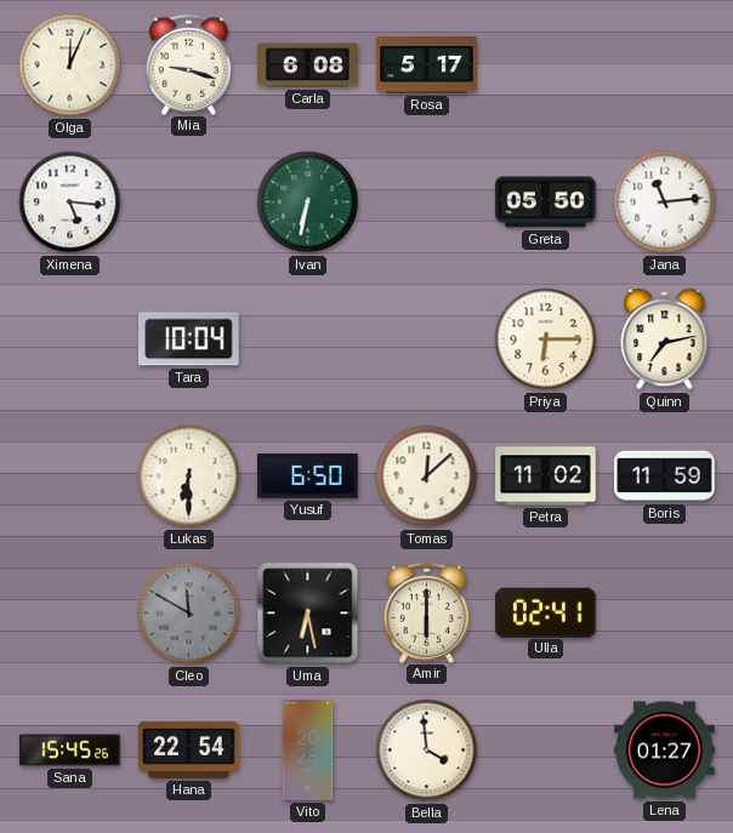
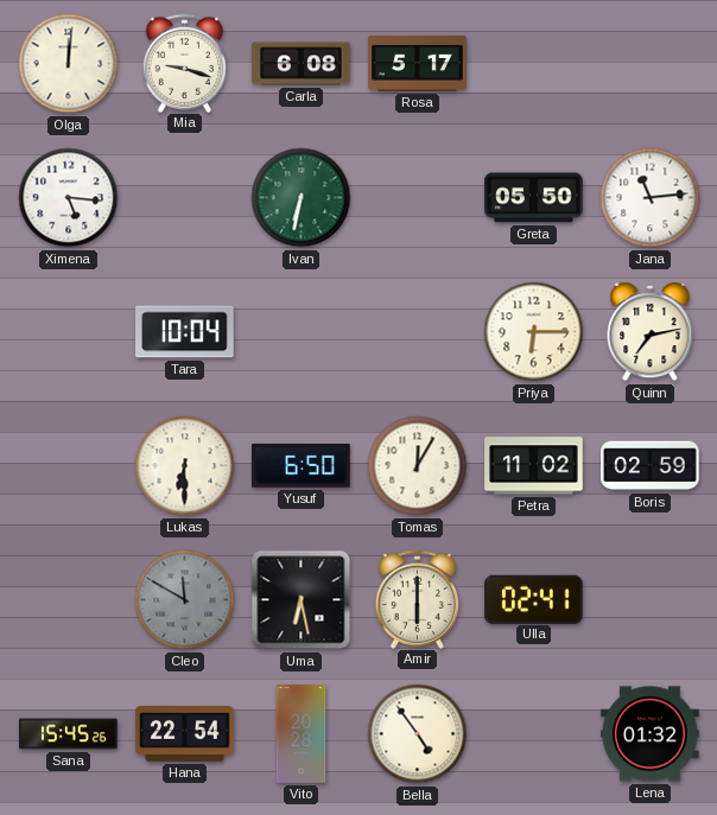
Olga: 12:04 -> 12:01 (69, 64)
Tomas: 12:08 -> 12:05 (418, 466)
Boris: 11:59 -> 02:59 (651, 466)
Bella: 3:59 -> 4:54 (418, 734)
Lena: 01:27 -> 01:32 (651, 734)
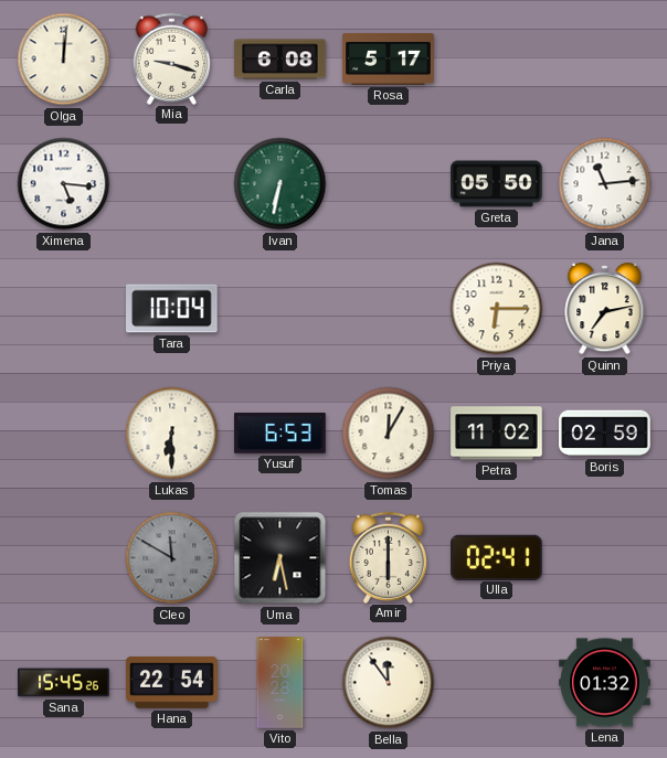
Yusuf: 6:50 -> 6:53 (280, 434)
Bella: 4:54 -> 11:54 (389, 683)
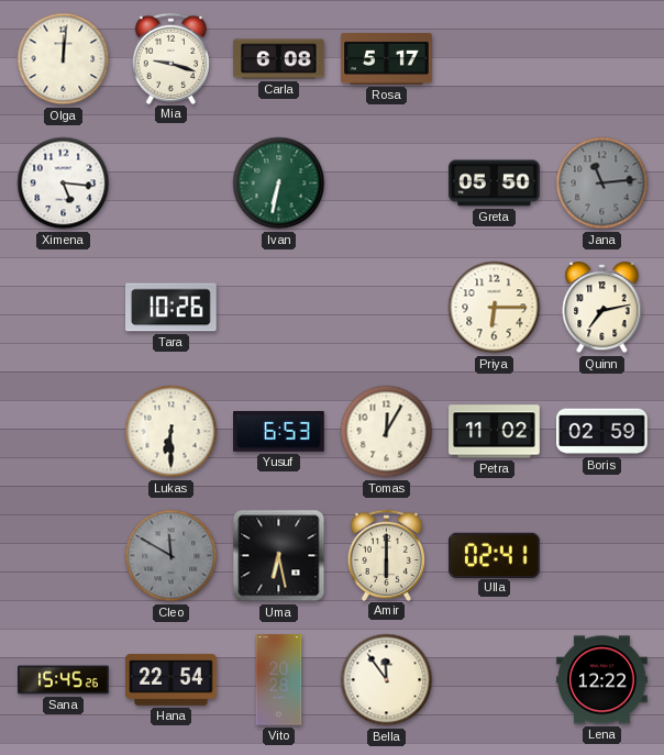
Jana dial: white -> grey (602, 184)
Tara: 10:04 -> 10:26 (171, 308)
Lena: 01:32 -> 12:22 (602, 680)
